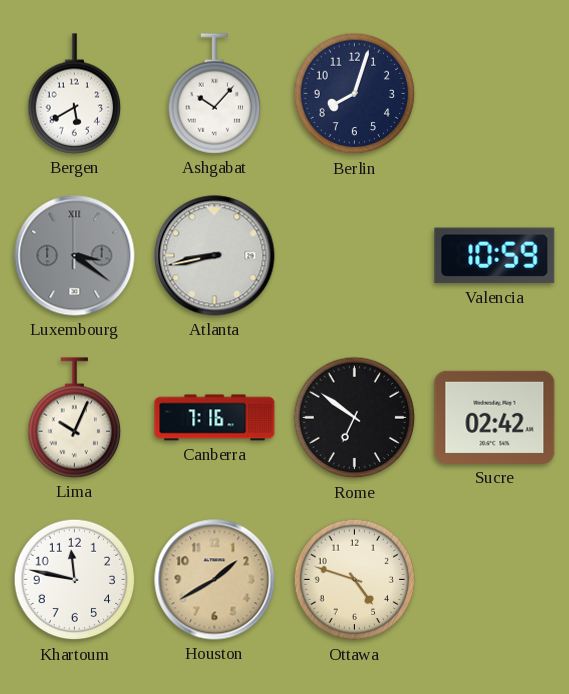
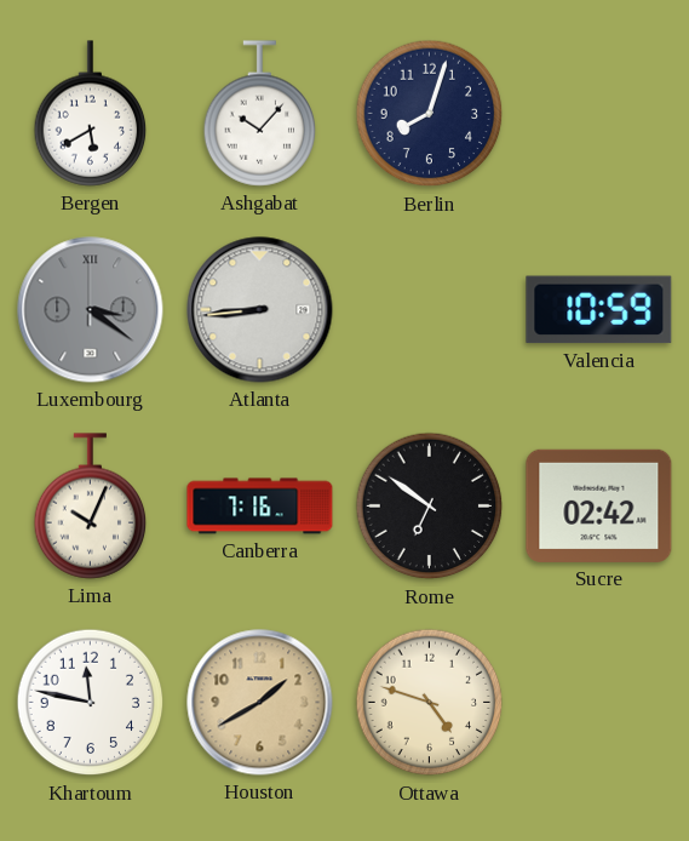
Atlanta: 8:43 -> 8:44 (260, 310)
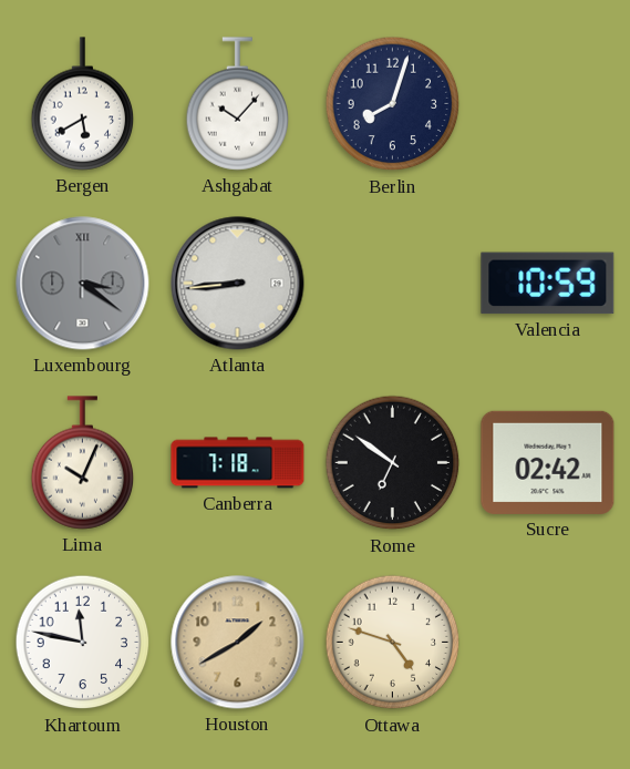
Canberra: 7:16 -> 7:18 (238, 463)
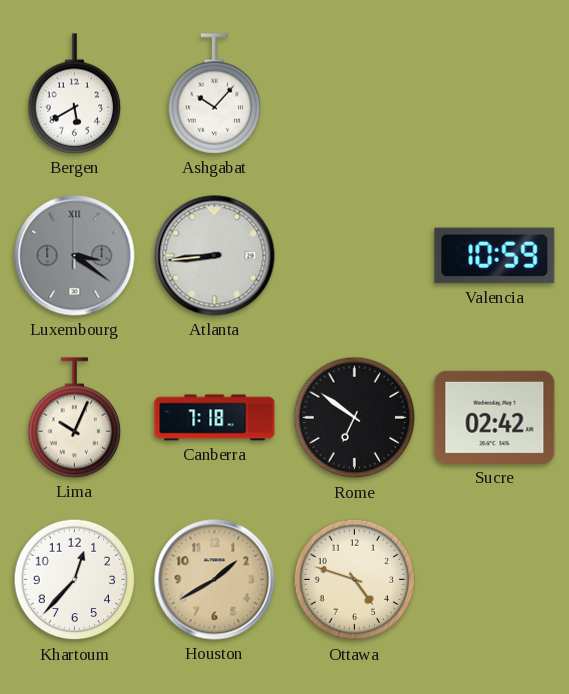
Berlin: 8:03 -> none (393, 104)
Khartoum: 11:47 -> 12:37 (75, 580)
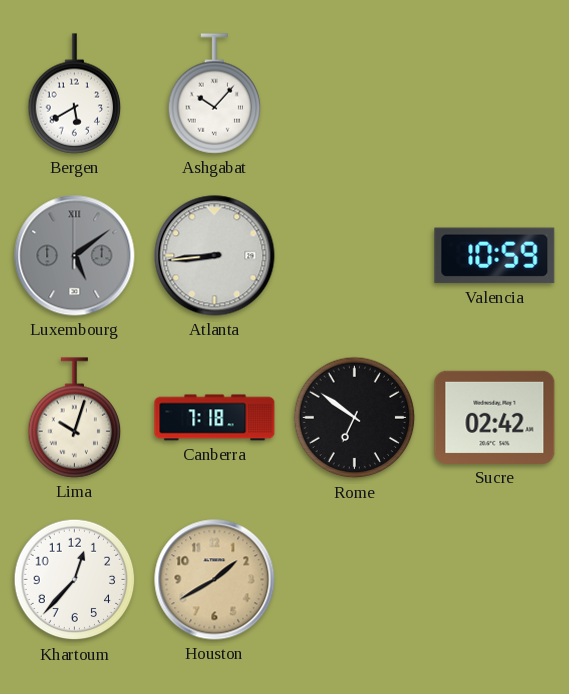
Luxembourg: 3:21 -> 5:09 (75, 256)
Lima: 10:04 -> 10:03 (75, 418)
Ottawa: 4:48 -> none (355, 580)
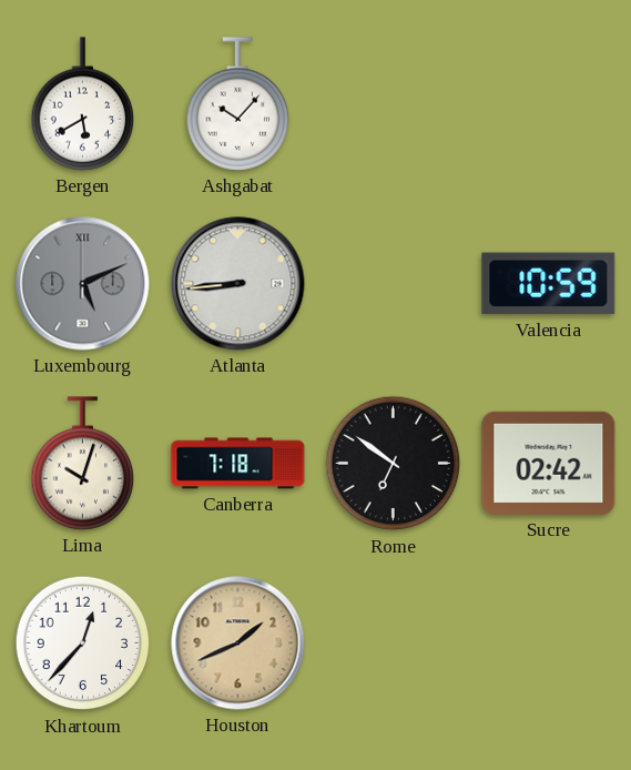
Luxembourg: 5:09 -> 5:11 (83, 284)
Houston: 1:40 -> 1:41 (238, 644)
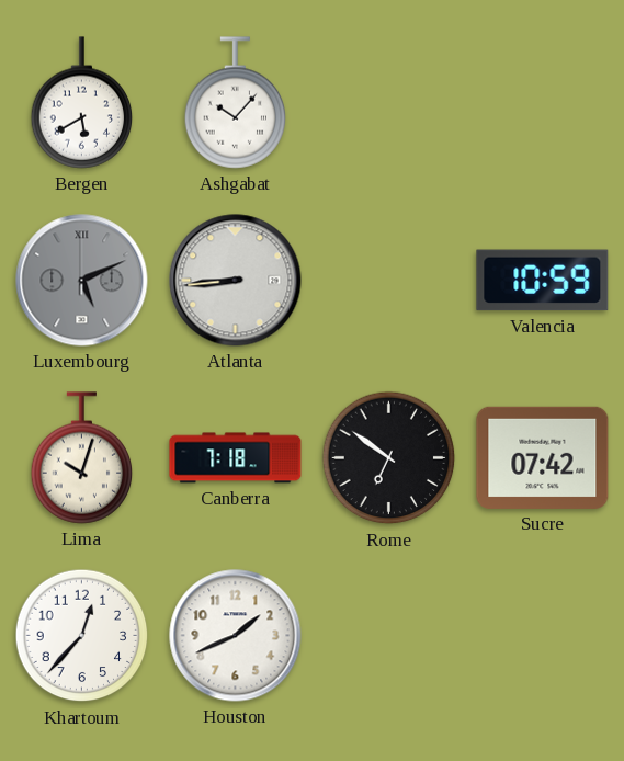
Sucre: 02:42 -> 07:42 (543, 457)
Houston dial: champagne -> white (236, 636)
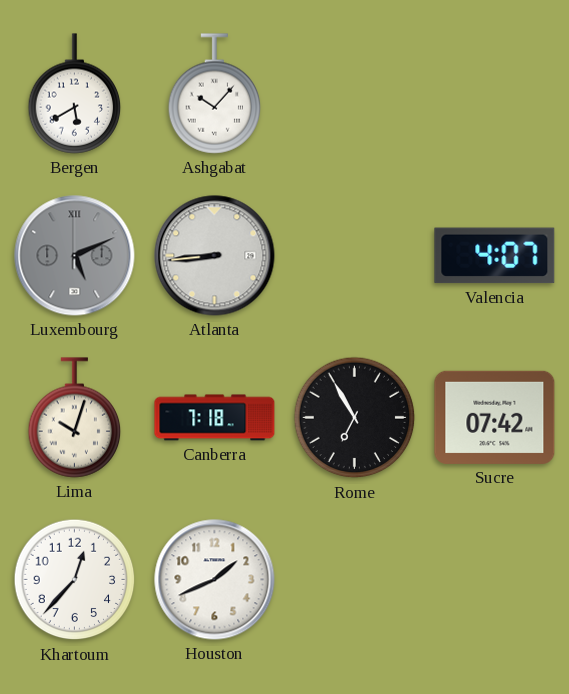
Valencia: 10:59 -> 4:07 (495, 256)
Rome: 6:51 -> 6:55 (355, 418)
